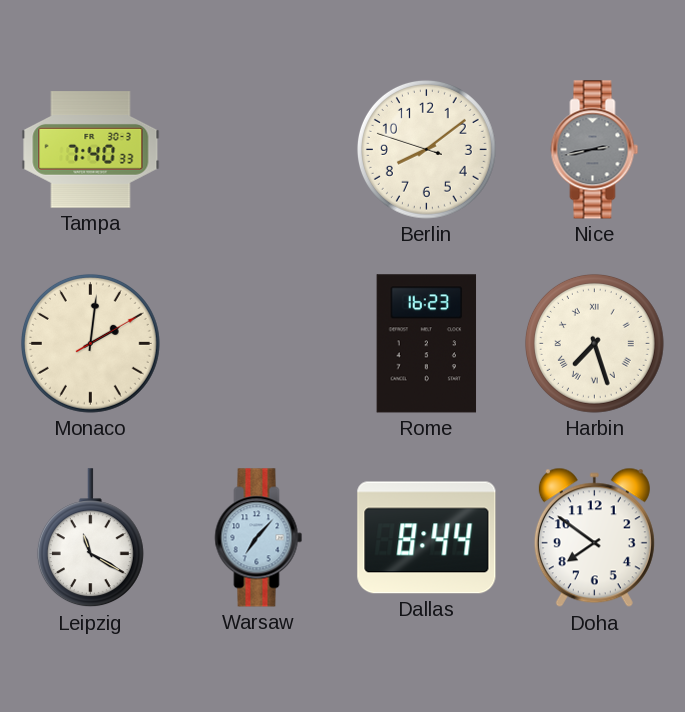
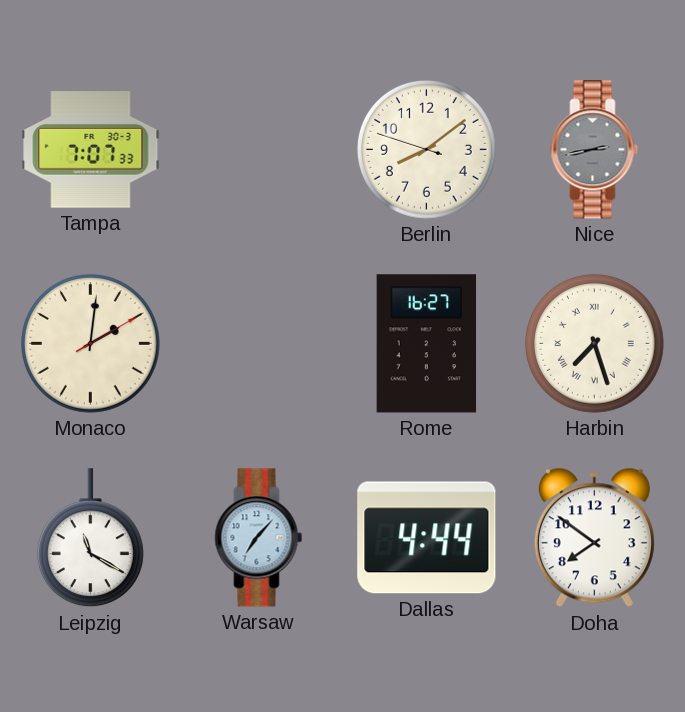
Tampa: 7:40 -> 7:07 (91, 150)
Rome: 16:23 -> 16:27 (427, 344)
Dallas: 8:44 -> 4:44 (427, 538)
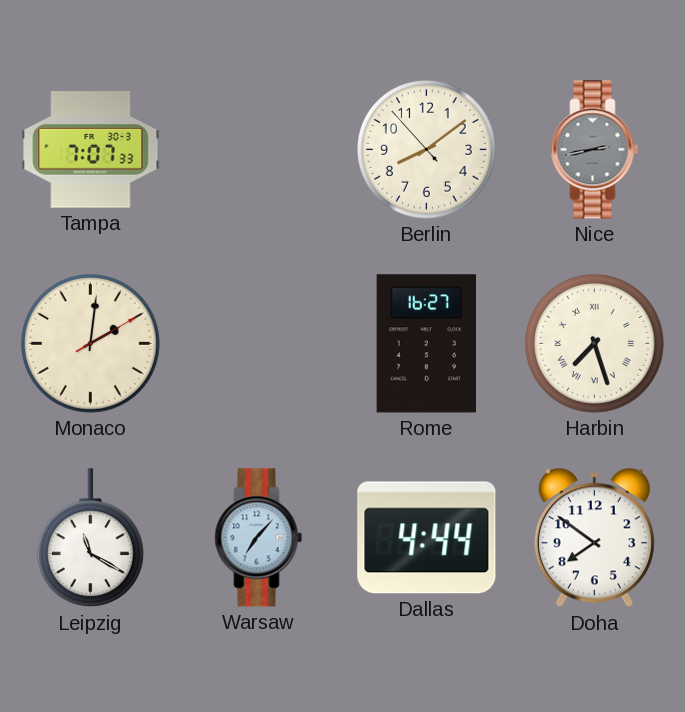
Berlin: 8:08:48 -> 8:08:53 (426, 149)
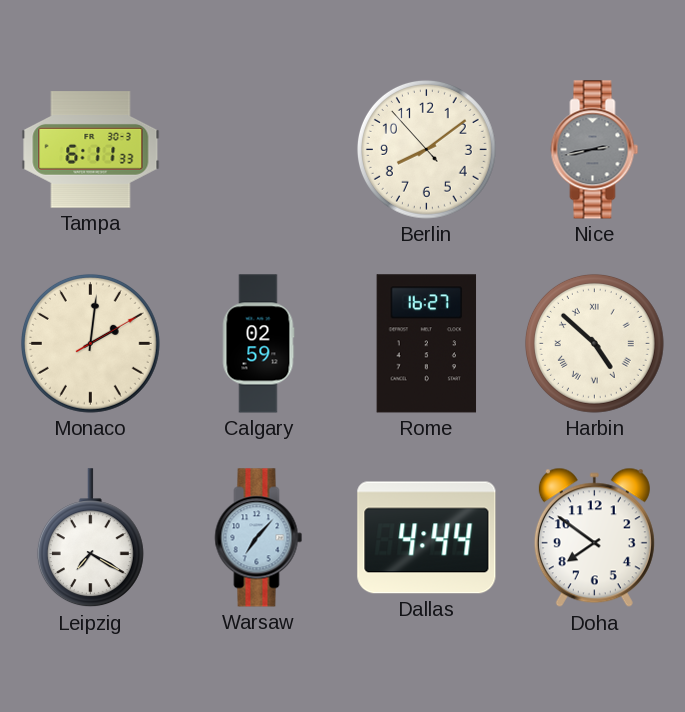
Tampa: 7:07 -> 6:11 (91, 150)
Calgary: none -> 02:59 (258, 344)
Harbin: 7:27 -> 4:52 (594, 343)
Leipzig: 11:20 -> 7:20 (90, 538)
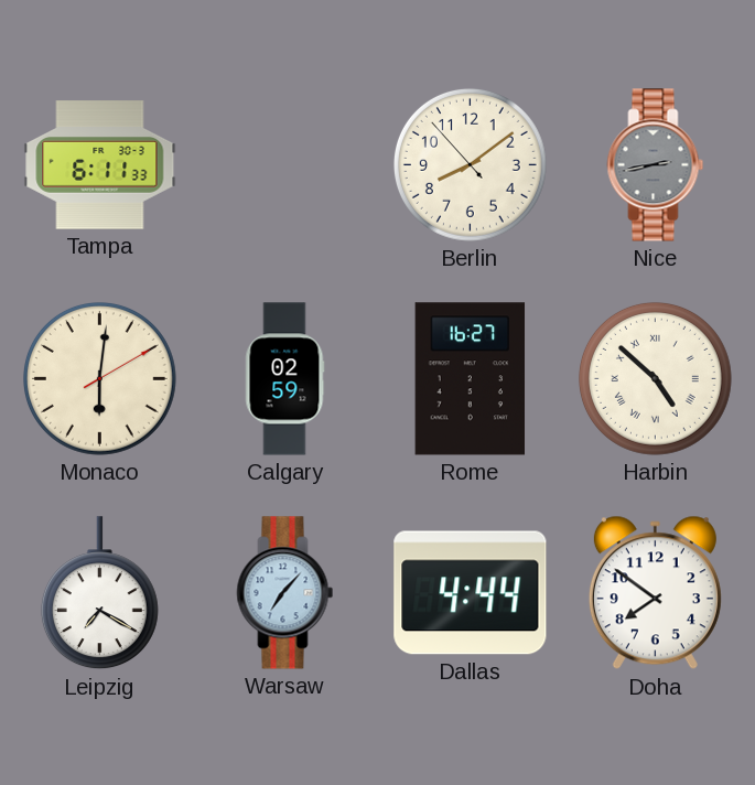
Monaco: 2:01 -> 6:01 (99, 378)
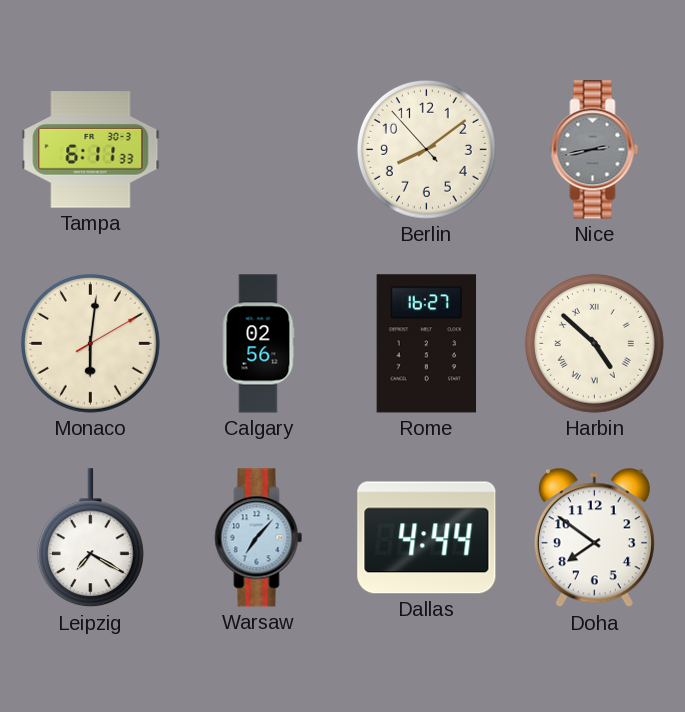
Calgary: 02:59 -> 02:56 (258, 344)
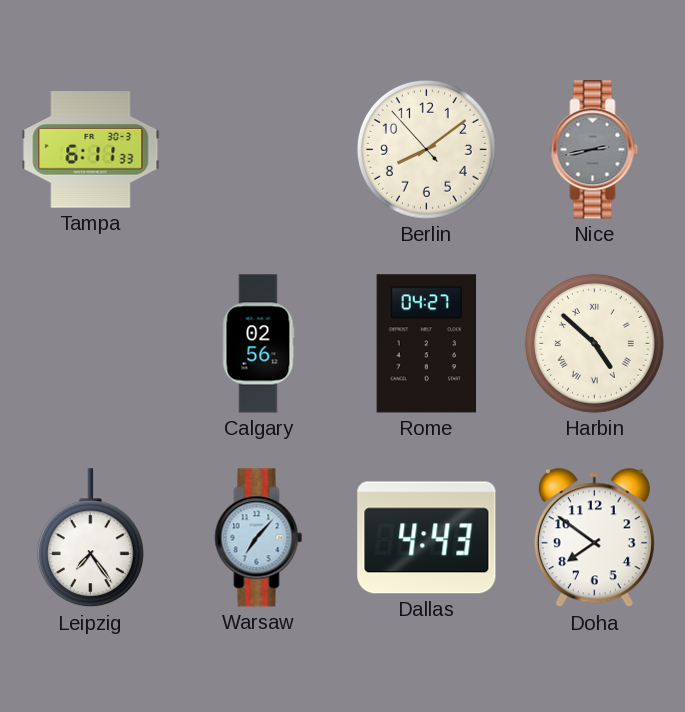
Monaco: 6:01 -> none (90, 343)
Rome: 16:27 -> 04:27 (427, 344)
Leipzig: 7:20 -> 7:24 (90, 538)
Dallas: 4:44 -> 4:43 (427, 538)
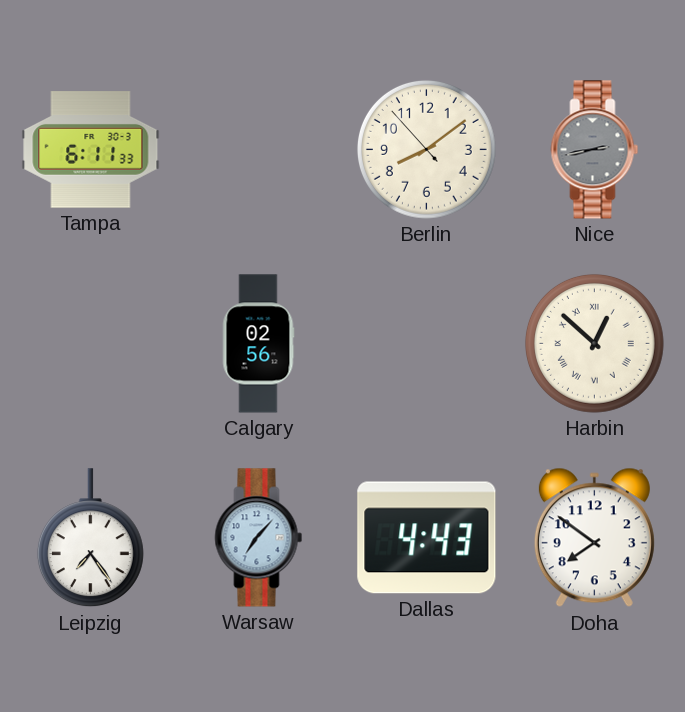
Rome: 04:27 -> none (427, 344)
Harbin: 4:52 -> 12:52 (594, 343)
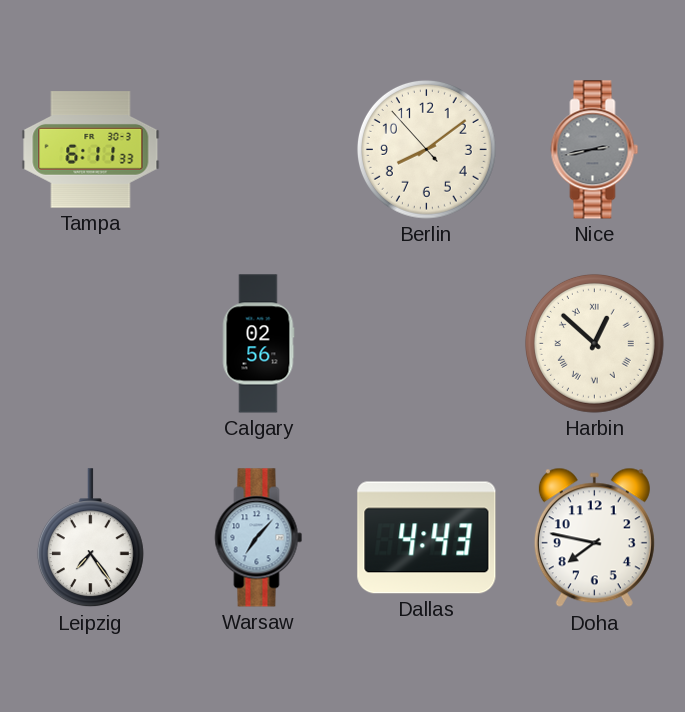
Doha: 7:51 -> 7:47 (594, 538)
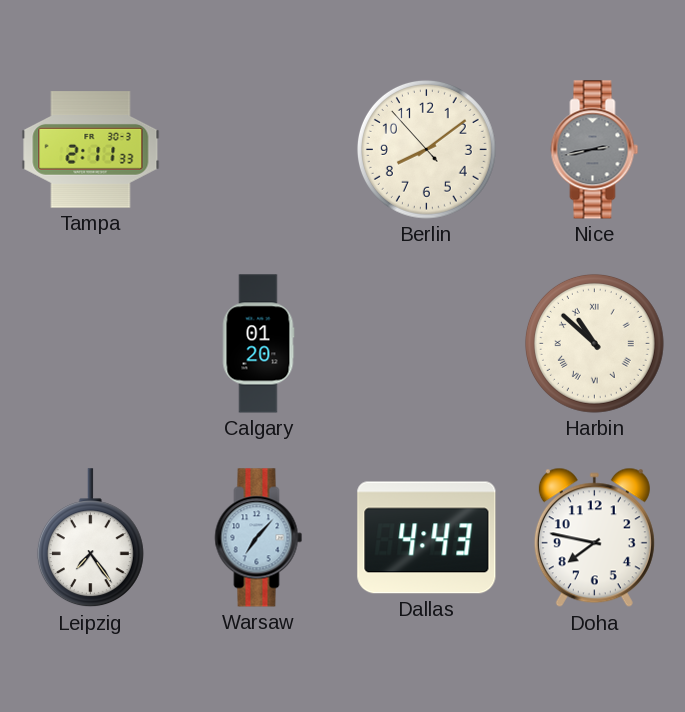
Tampa: 6:11 -> 2:11 (91, 150)
Calgary: 02:56 -> 01:20 (258, 344)
Harbin: 12:52 -> 10:52 (594, 343)
